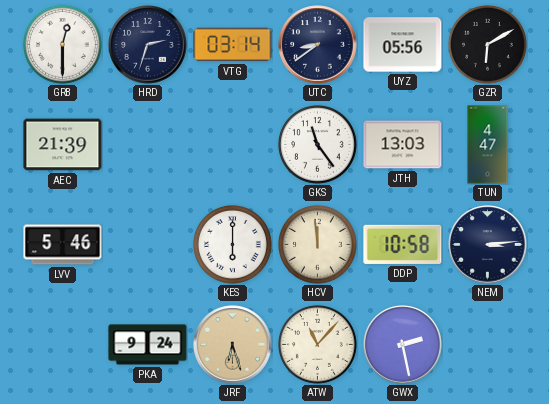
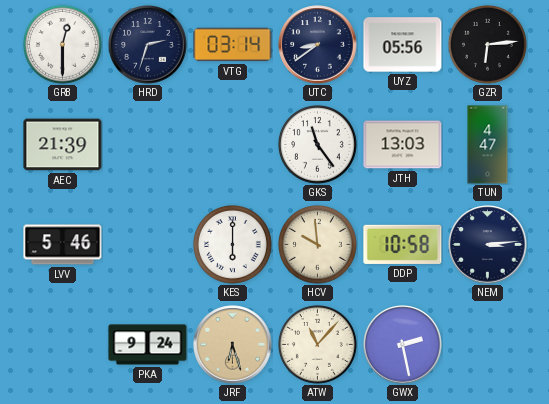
GZR: 6:10 -> 6:14 (487, 44)
HCV: 11:59 -> 9:59 (317, 244)
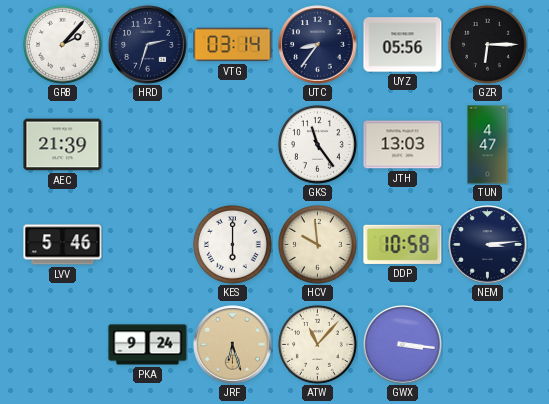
GRB: 12:30 -> 2:07 (62, 44)
UTC: 8:39 -> 8:36 (318, 45)
GZR: 6:14 -> 6:15 (487, 44)
GWX: 2:28 -> 3:16 (403, 345)
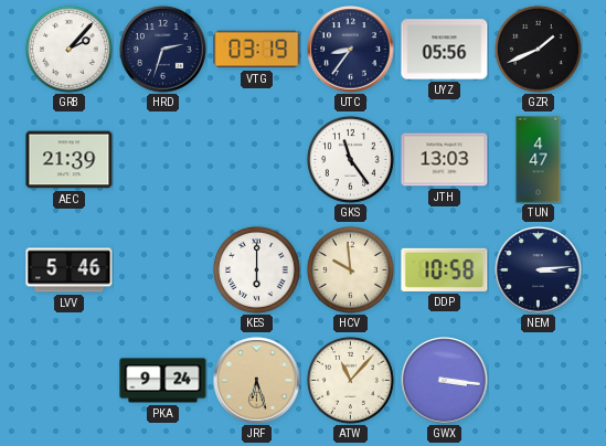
VTG: 03:14 -> 03:19 (257, 50)
GZR: 6:15 -> 1:41 (538, 49)
